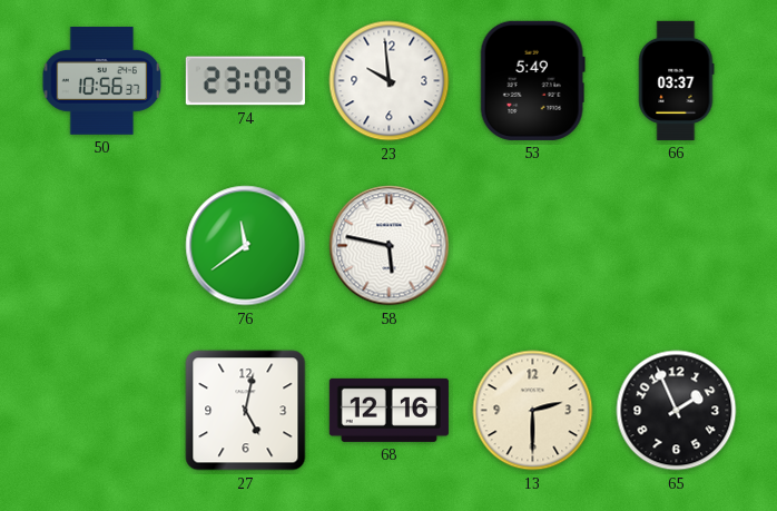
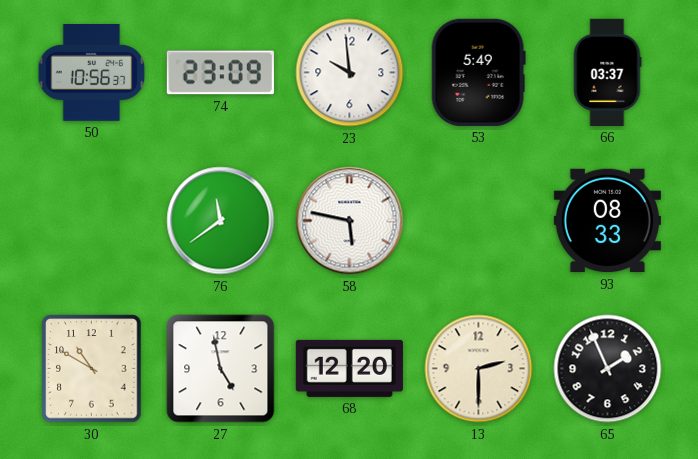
93: none -> 08:33 (607, 221)
30: none -> 10:50 (92, 369)
27: 5:02 -> 4:58 (221, 369)
68: 12:16 -> 12:20 (349, 368)
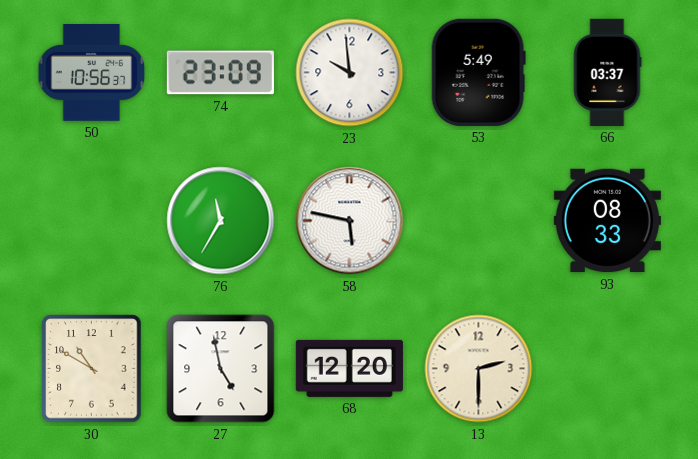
76: 11:39 -> 11:35 (221, 221)
65: 1:56 -> none (608, 369)
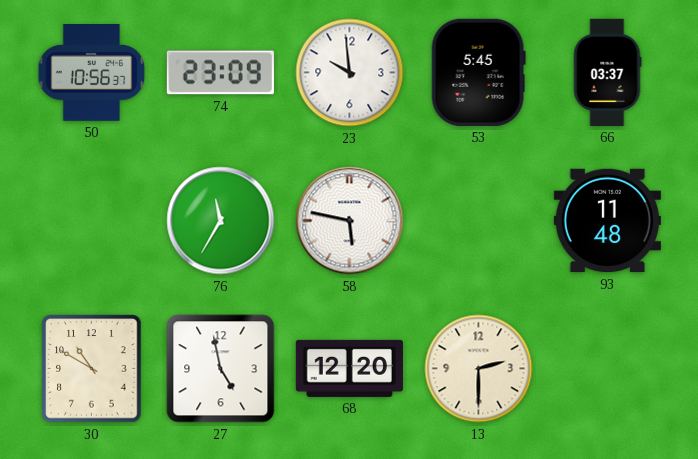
53: 5:49 -> 5:45 (478, 72)
93: 08:33 -> 11:48 (607, 221)
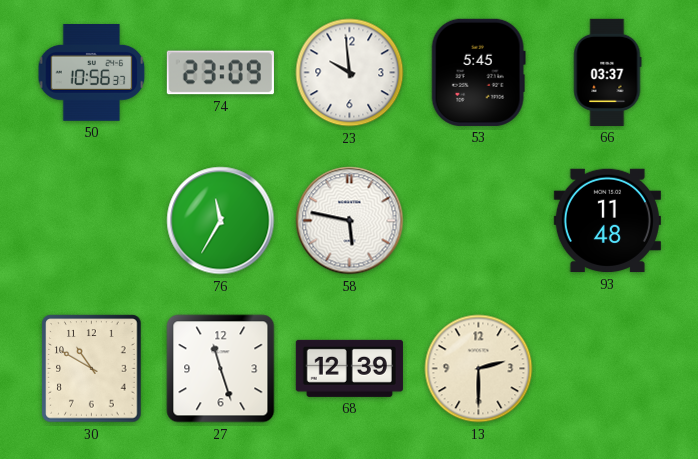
27: 4:58 -> 11:27 (221, 369)
68: 12:20 -> 12:39 (349, 368)
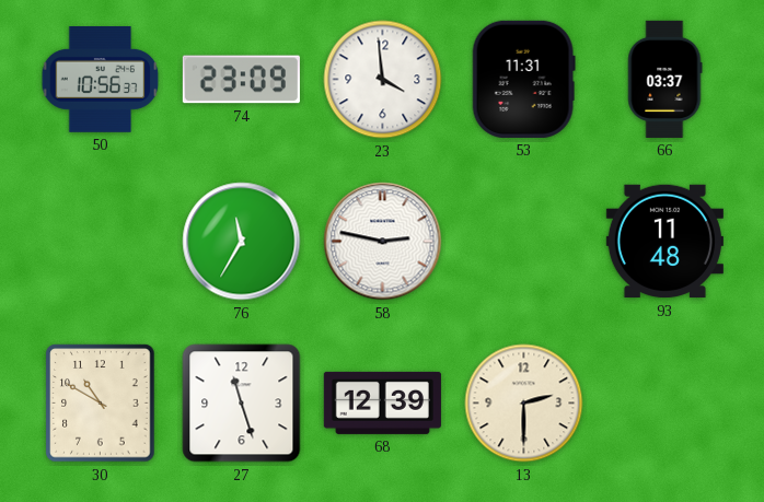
23: 9:59 -> 3:59 (383, 80)
53: 5:45 -> 11:31 (523, 79)
58: 5:47 -> 2:47 (383, 242)
